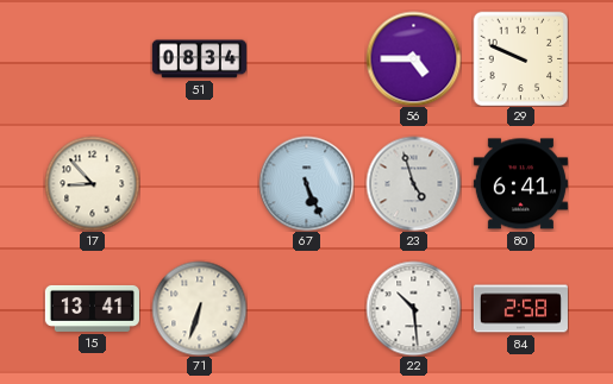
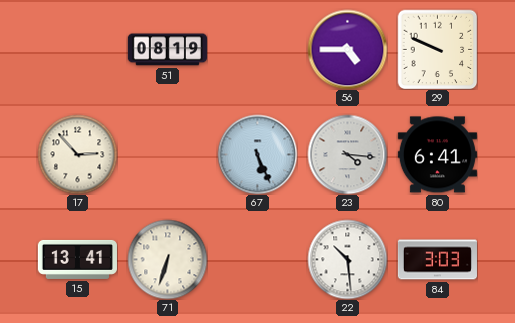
51: 08:34 -> 08:19 (167, 50)
17: 8:53 -> 2:53 (77, 154)
23: 4:57 -> 4:16 (347, 154)
84: 2:58 -> 3:03 (437, 260)
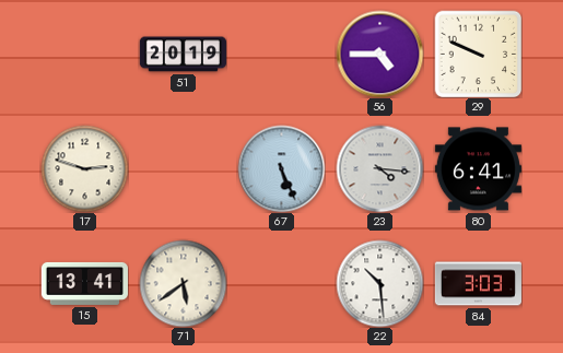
51: 08:19 -> 20:19 (183, 55)
17: 2:53 -> 2:48 (84, 168)
71: 6:33 -> 5:39 (183, 283)
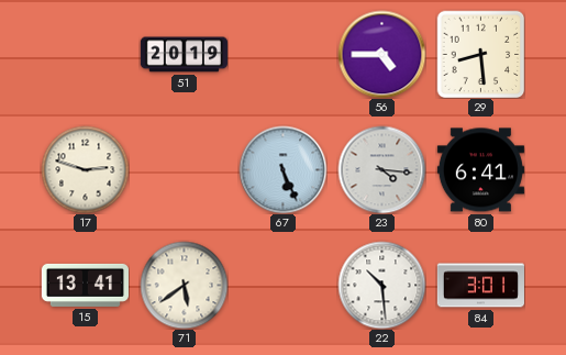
29: 9:49 -> 8:29 (480, 54)
84: 3:03 -> 3:01 (480, 286)
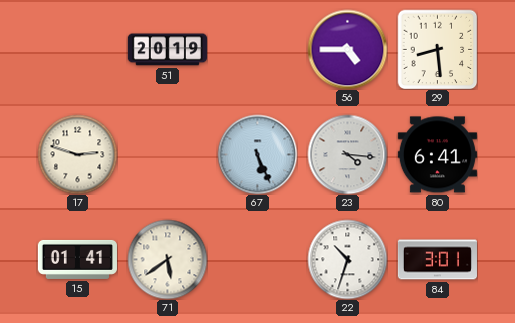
15: 13:41 -> 01:41 (77, 259)
22: 10:29 -> 10:33 (347, 259)
